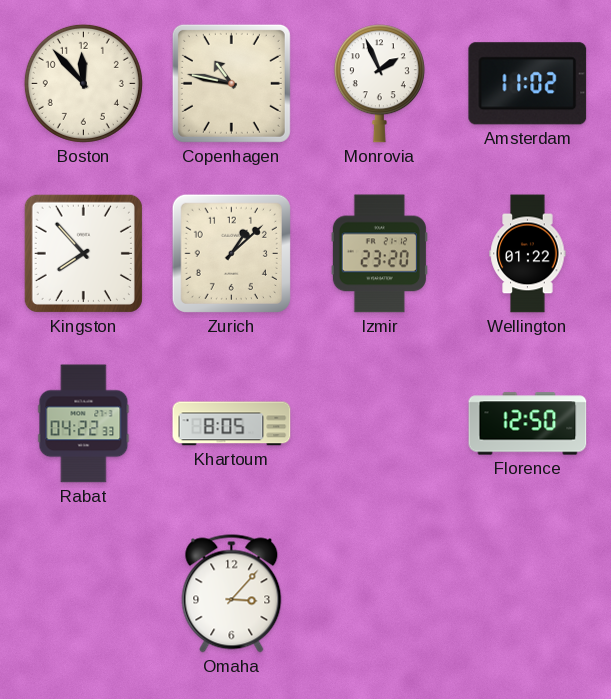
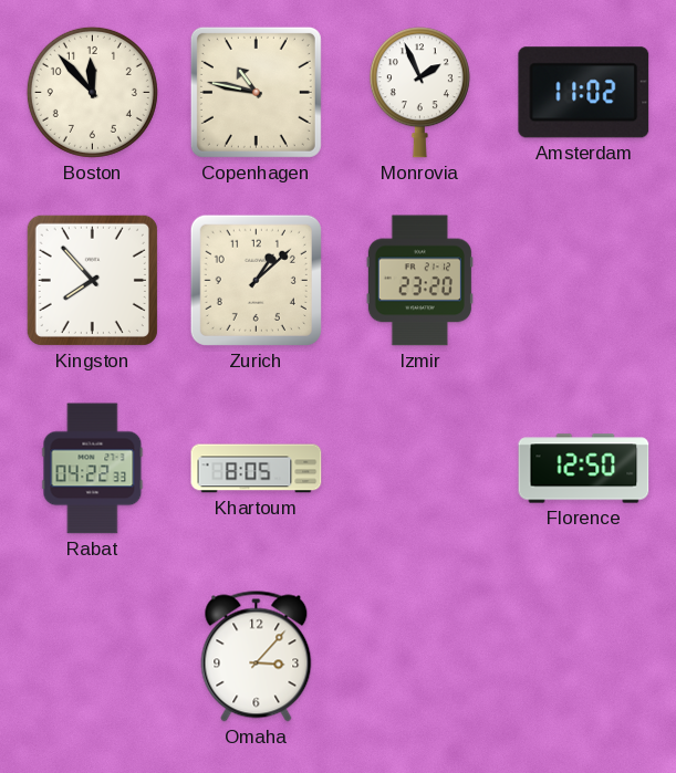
Wellington: 01:22 -> none (528, 254)
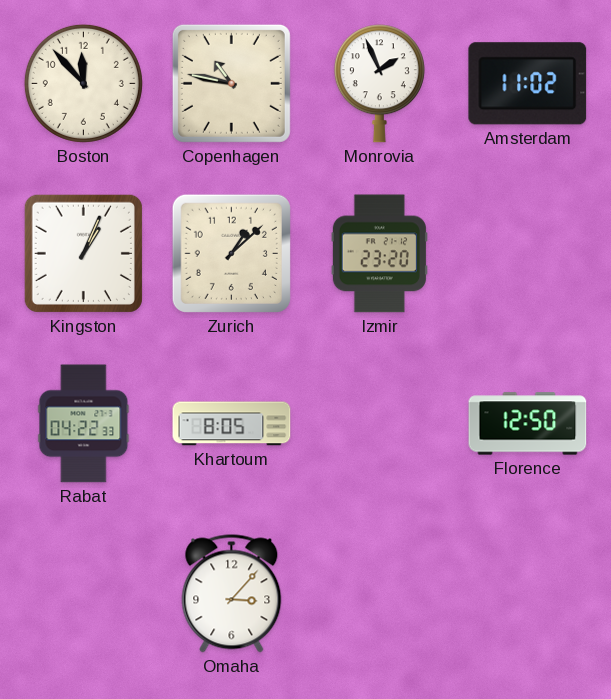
Kingston: 7:53 -> 1:04 (83, 253)
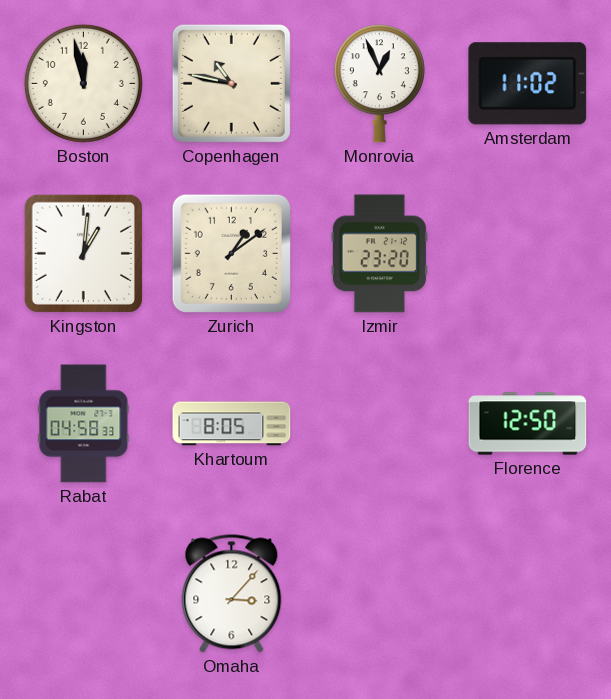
Boston: 11:53 -> 11:58 (83, 83)
Monrovia: 1:56 -> 12:56 (379, 84)
Kingston: 1:04 -> 1:01 (83, 253)
Zurich: 1:08 -> 1:09 (231, 253)
Rabat: 04:22 -> 04:58 (84, 424)
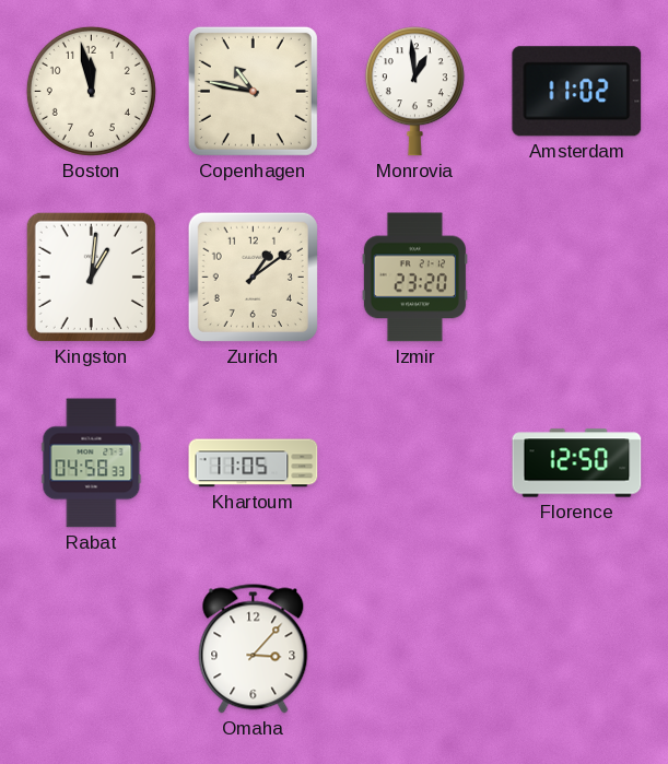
Monrovia: 12:56 -> 12:59 (414, 92)
Khartoum: 8:05 -> 11:05 (254, 463)
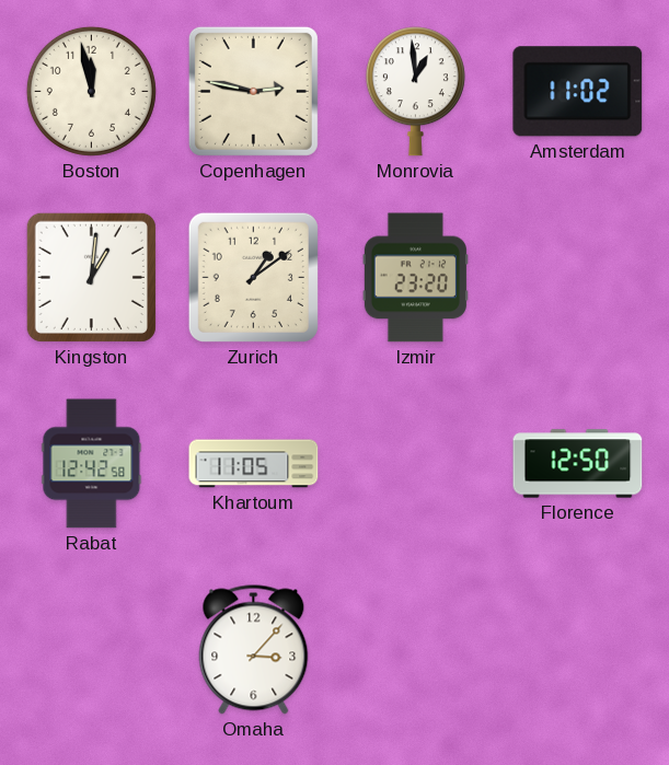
Copenhagen: 10:47 -> 2:47 (253, 91)
Rabat: 04:58 -> 12:42 (92, 464)
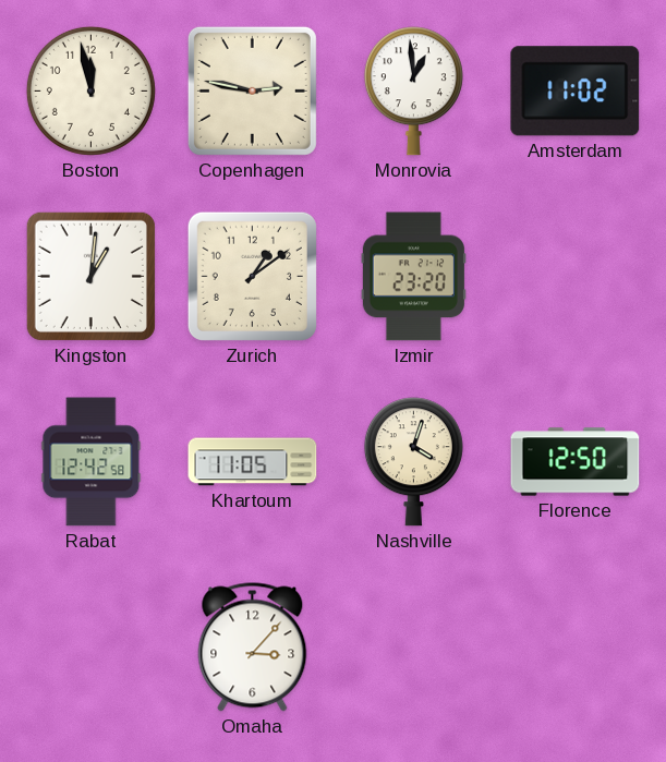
Nashville: none -> 4:03 (413, 462)
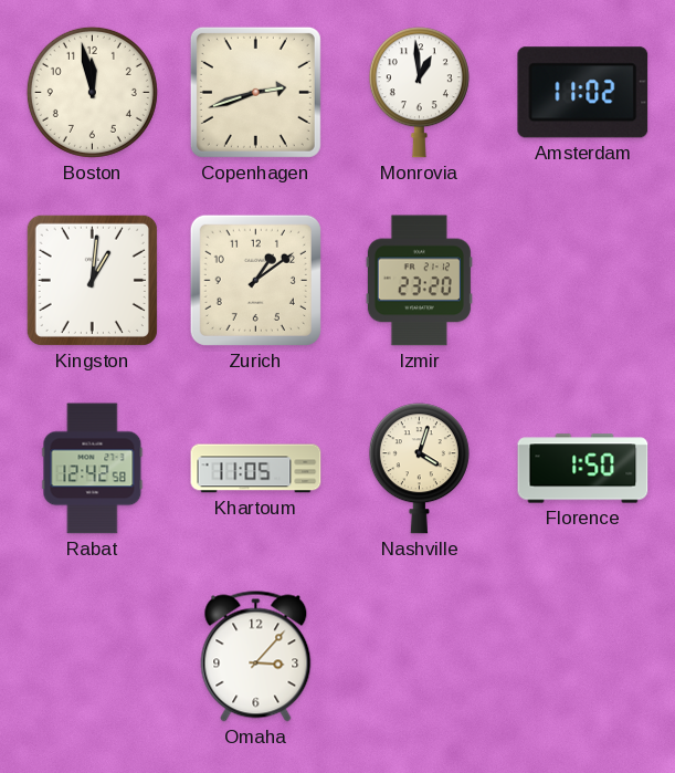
Copenhagen: 2:47 -> 2:42 (255, 92)
Florence: 12:50 -> 1:50 (583, 469)
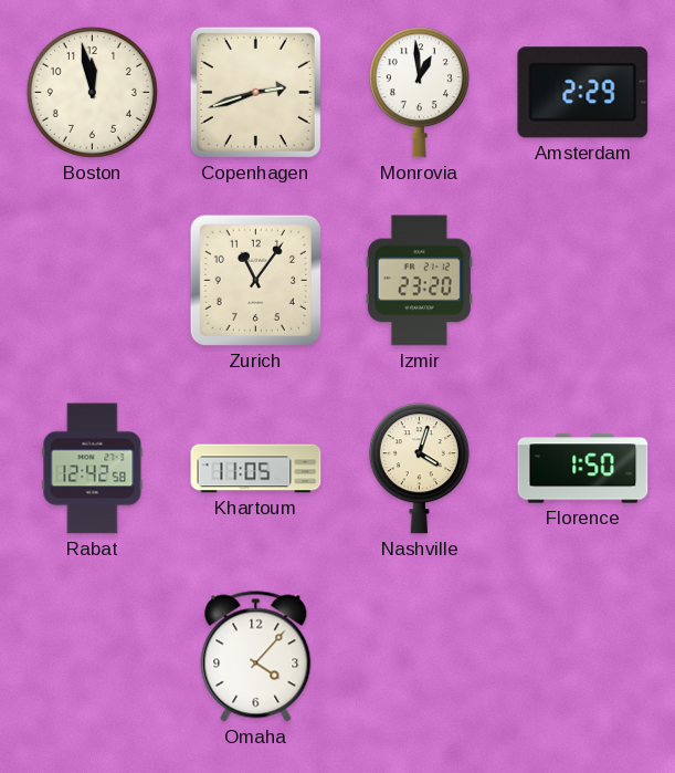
Amsterdam: 11:02 -> 2:29 (583, 93)
Kingston: 1:01 -> none (92, 280)
Zurich: 1:09 -> 11:06 (255, 280)
Omaha: 3:07 -> 4:07 (256, 657)
